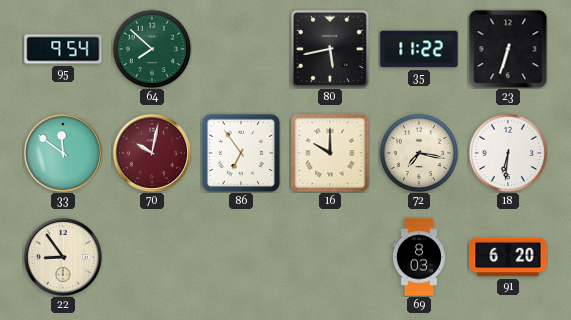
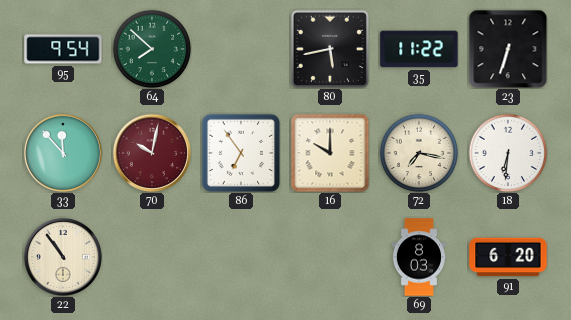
33: 11:51 -> 11:53 (63, 153)
22: 8:54 -> 10:54 (63, 257)
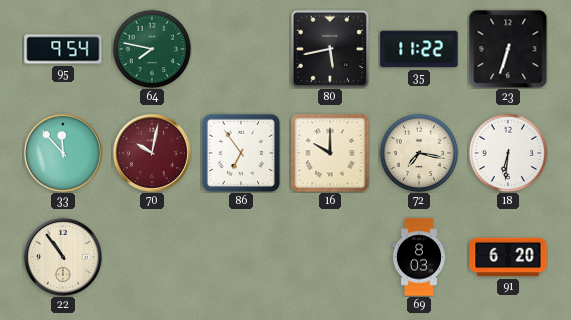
64: 7:52 -> 7:47 (152, 49)
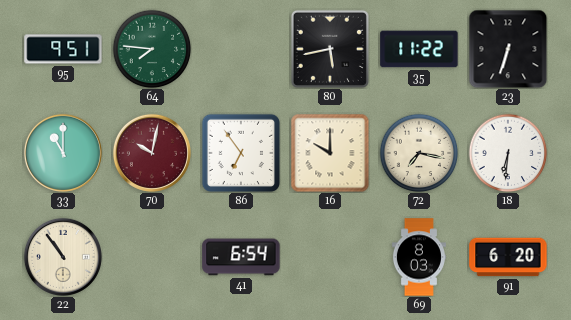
95: 9:54 -> 9:51 (63, 49)
64: 7:47 -> 7:46 (152, 49)
33: 11:53 -> 11:00 (63, 153)
41: none -> 6:54 (241, 257)
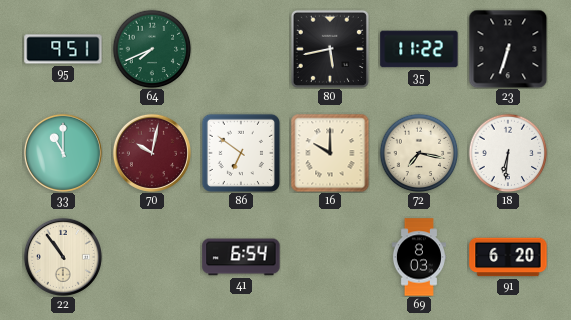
64: 7:46 -> 7:41 (152, 49)
86: 6:54 -> 6:51 (240, 152)
